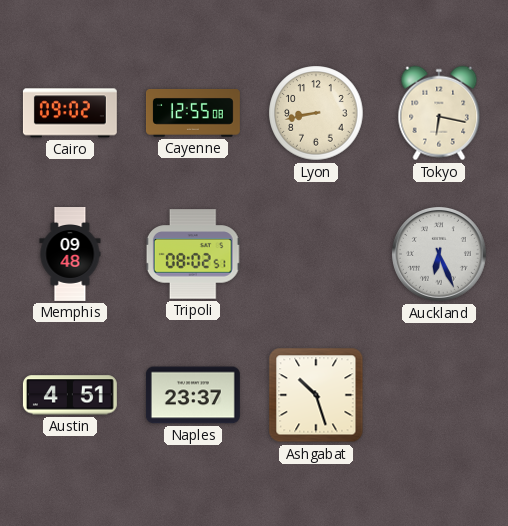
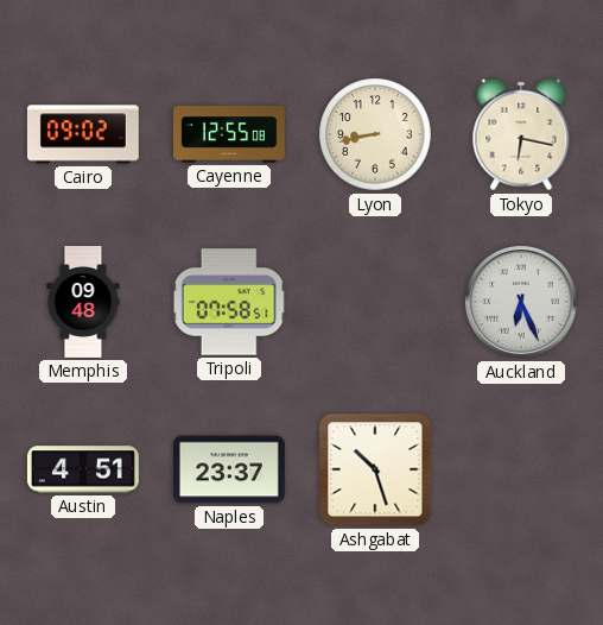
Tripoli: 08:02 -> 07:58 (229, 302)
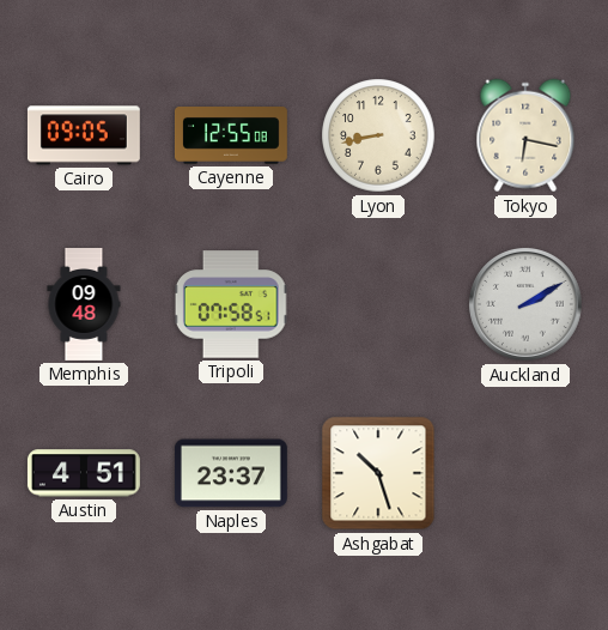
Cairo: 09:02 -> 09:05 (84, 135)
Auckland: 6:26 -> 2:10 (525, 304)
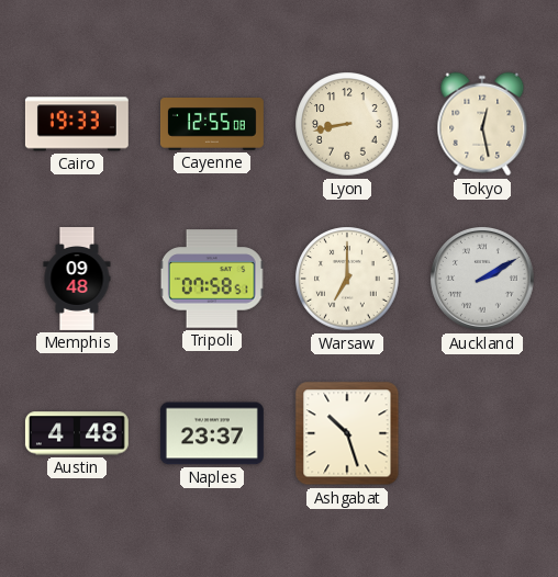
Cairo: 09:05 -> 19:33 (77, 124)
Tokyo: 6:17 -> 12:28 (482, 124)
Warsaw: none -> 7:00 (347, 279)
Austin: 4:51 -> 4:48 (77, 433)
